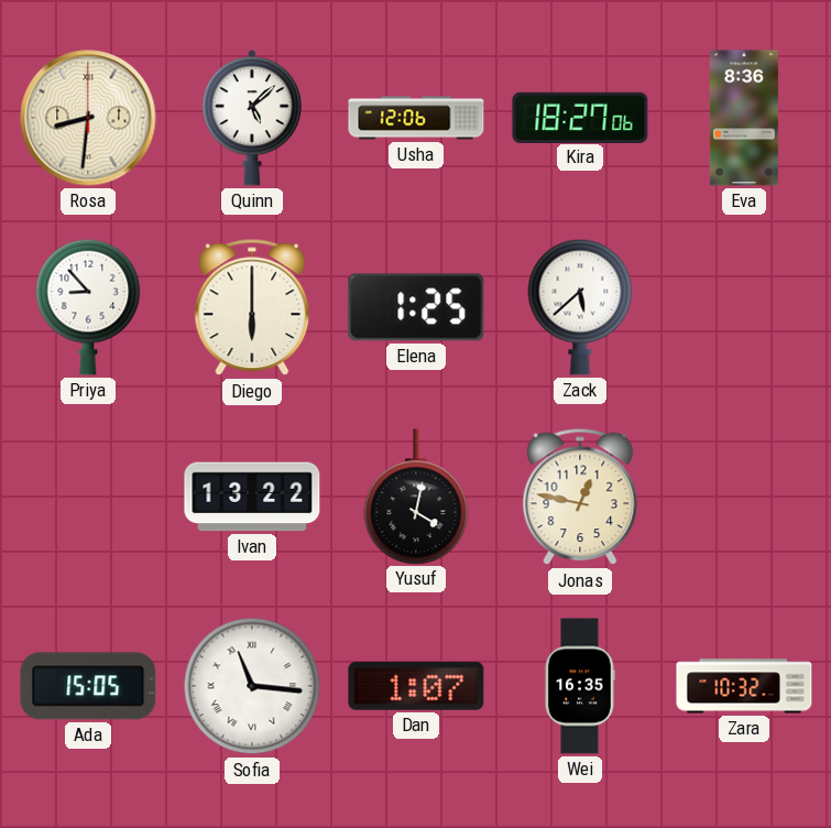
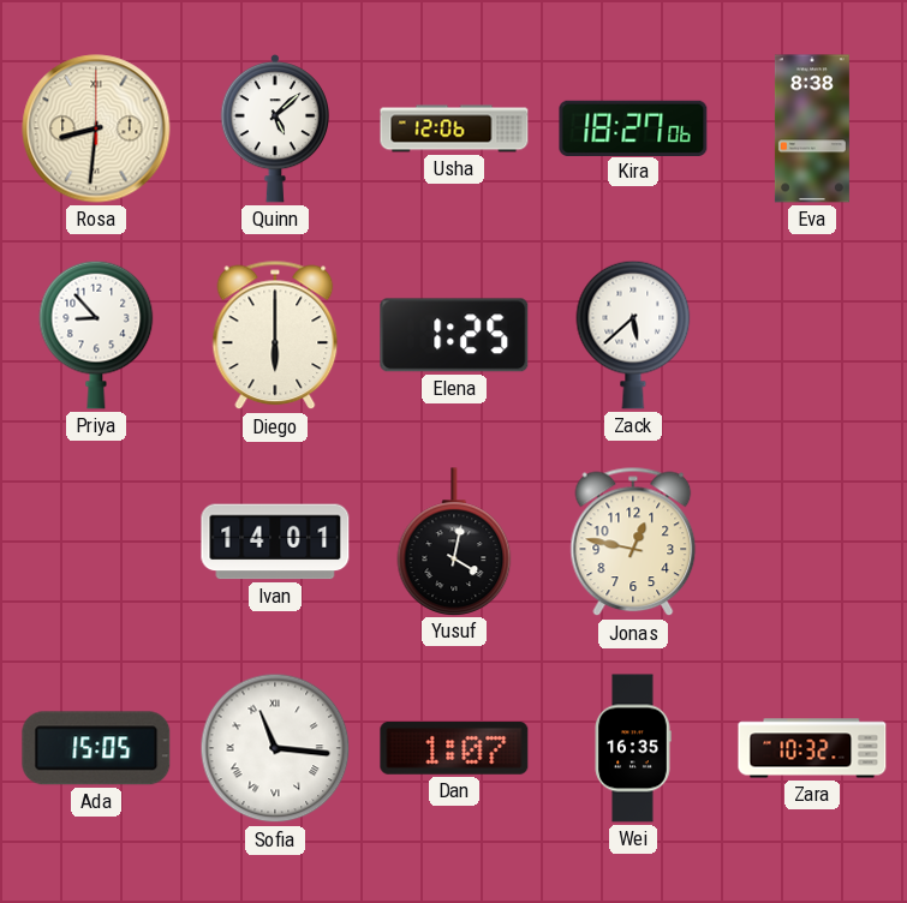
Eva: 8:36 -> 8:38 (812, 128)
Ivan: 13:22 -> 14:01 (275, 542)
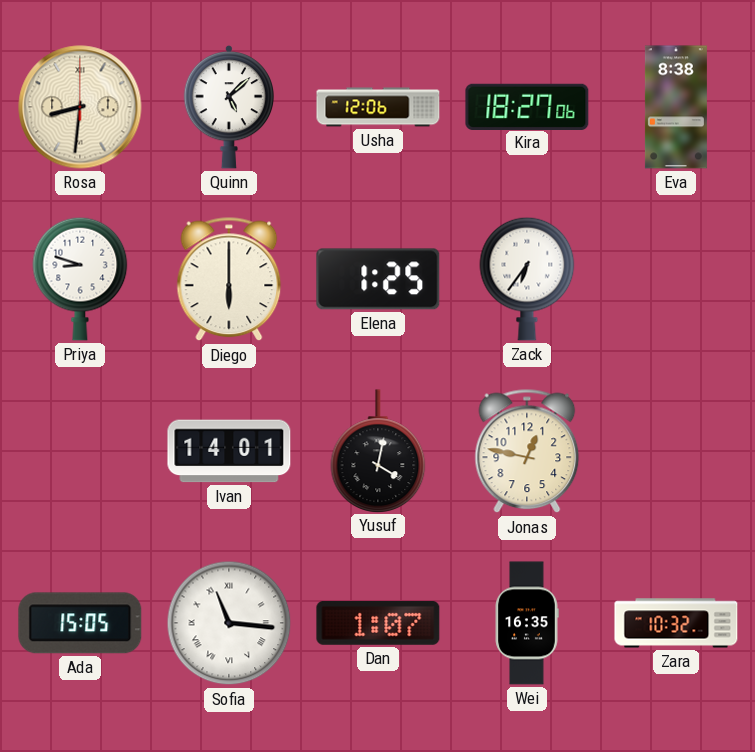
Priya: 8:53 -> 8:48 (80, 279)
Zack: 5:38 -> 6:36 (527, 279)
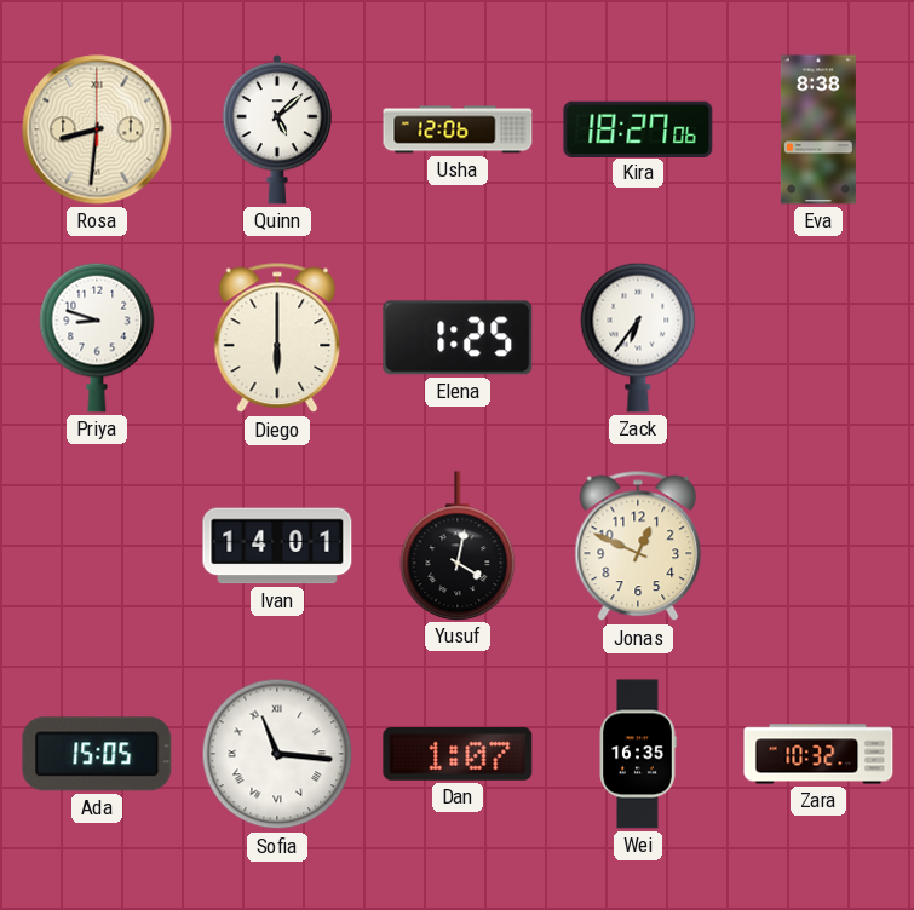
Jonas: 12:47 -> 12:49 (638, 546)
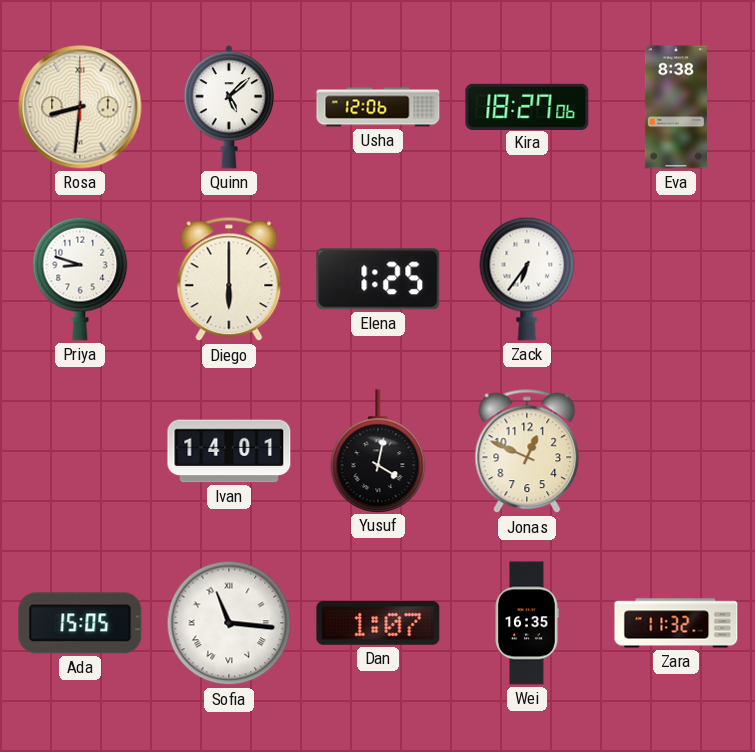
Zara: 10:32 -> 11:32 (676, 623)
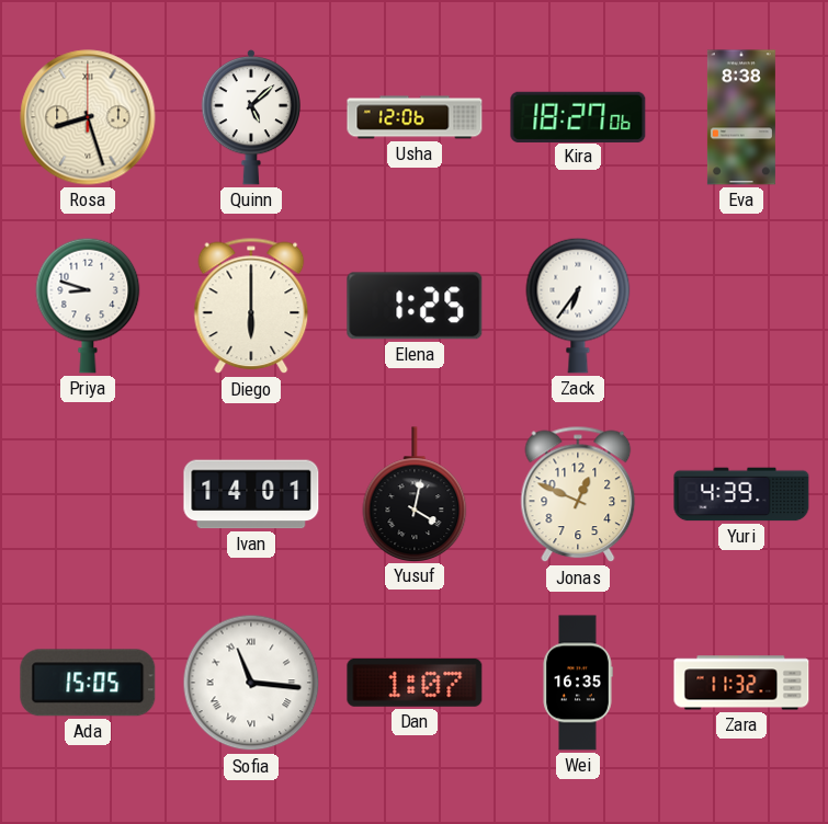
Rosa: 8:31 -> 8:27 (88, 117)
Yuri: none -> 4:39 (741, 494)
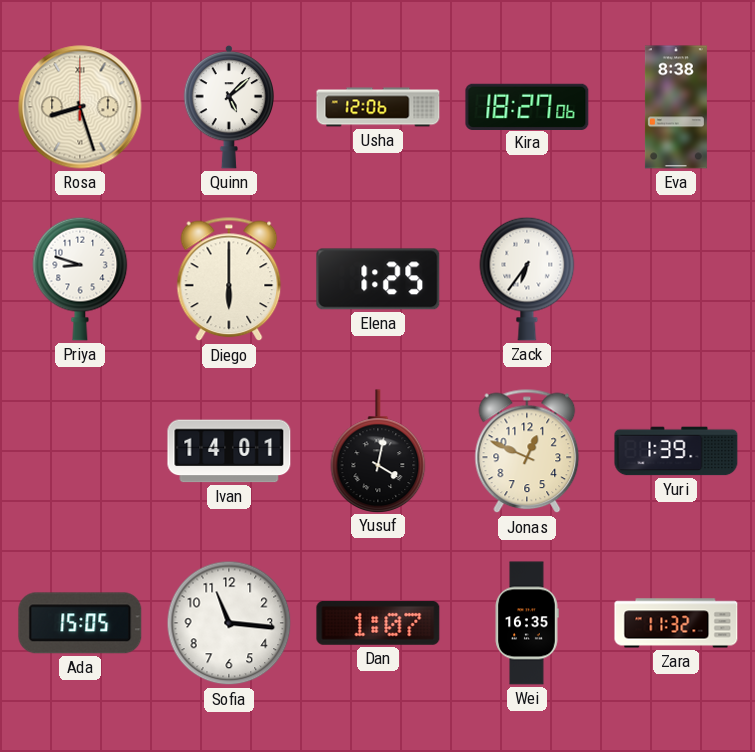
Yuri: 4:39 -> 1:39 (676, 451)
Sofia numerals: Roman -> Arabic (229, 623)
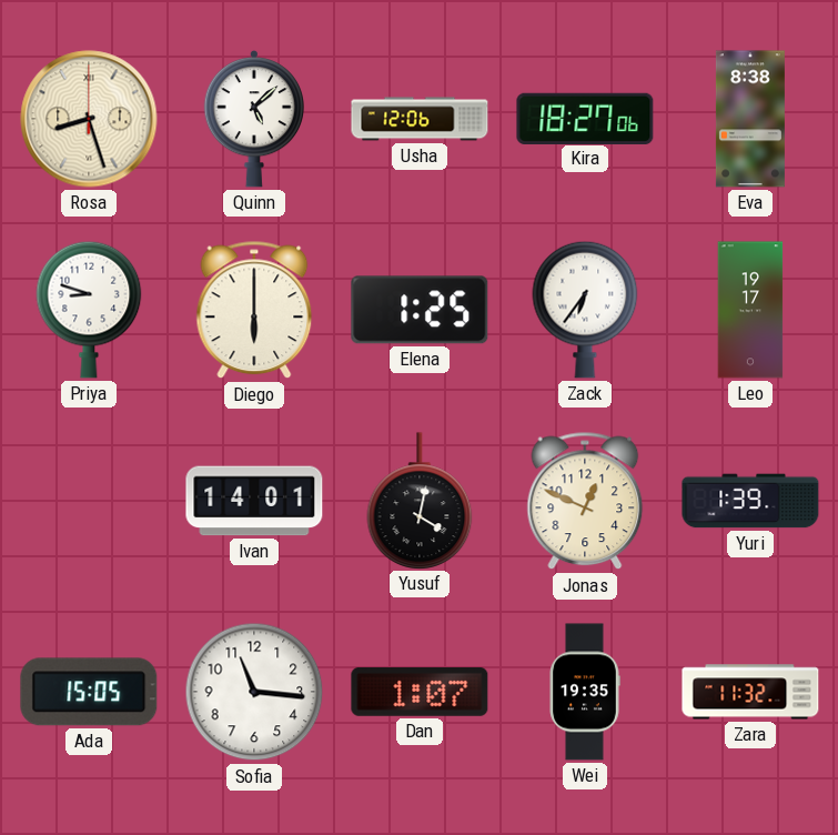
Leo: none -> 19:17 (750, 310)
Wei: 16:35 -> 19:35 (585, 692)
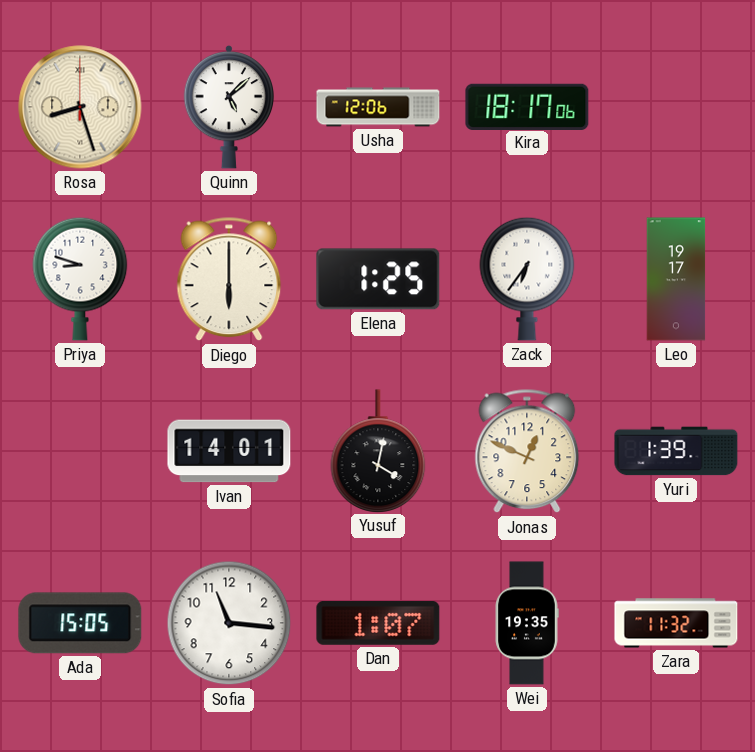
Kira: 18:27 -> 18:17 (527, 106)
Eva: 8:38 -> none (750, 119)
